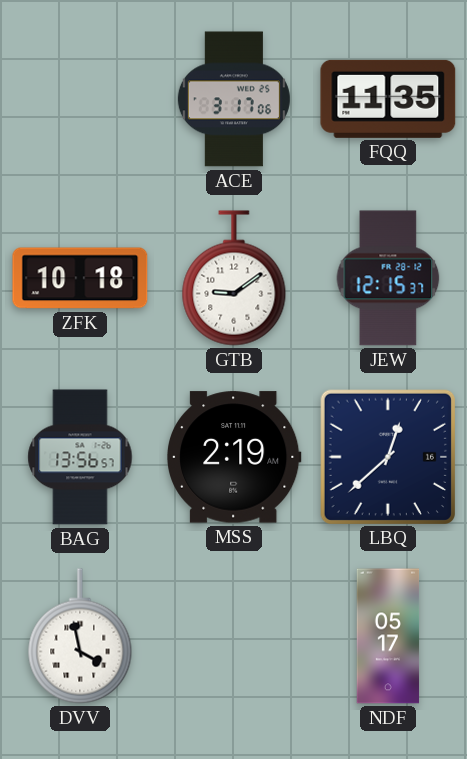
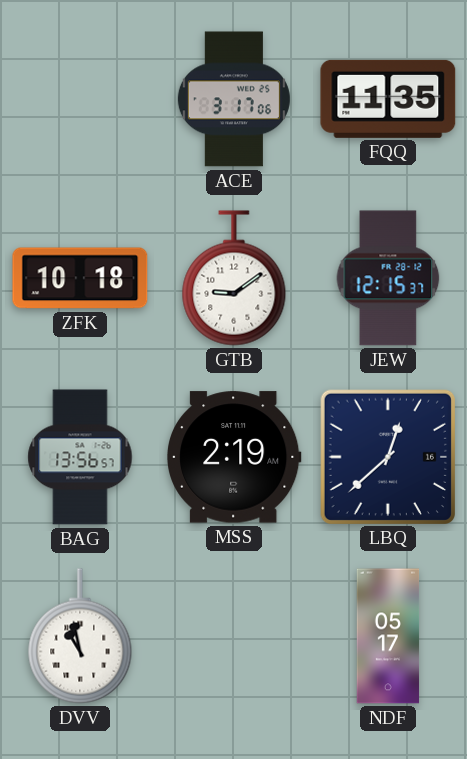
DVV: 3:58 -> 10:58 (80, 636)
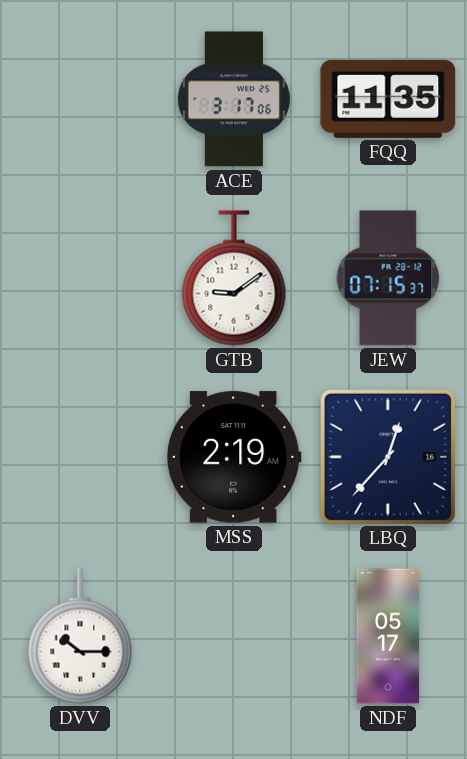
ZFK: 10:18 -> none (80, 278)
JEW: 12:15 -> 07:15 (388, 278)
BAG: 13:56 -> none (80, 457)
LBQ: 12:38 -> 12:37 (387, 456)
DVV: 10:58 -> 10:15 (80, 636)
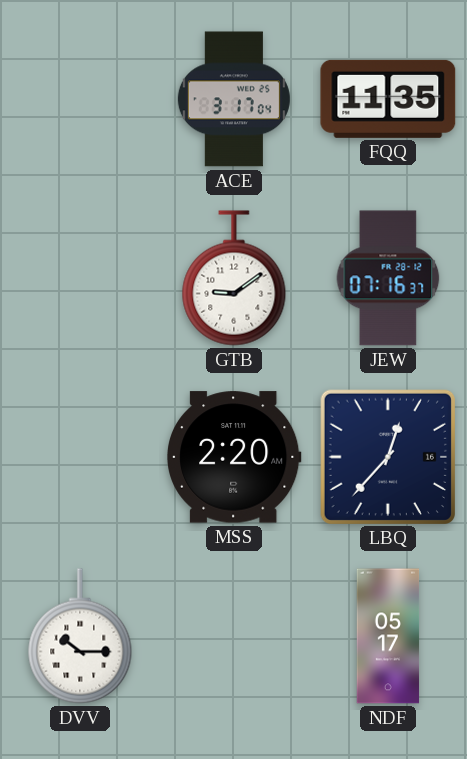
ACE: 3:17:06 -> 3:17:04 (234, 99)
JEW: 07:15 -> 07:16 (388, 278)
MSS: 2:19 -> 2:20 (234, 457)
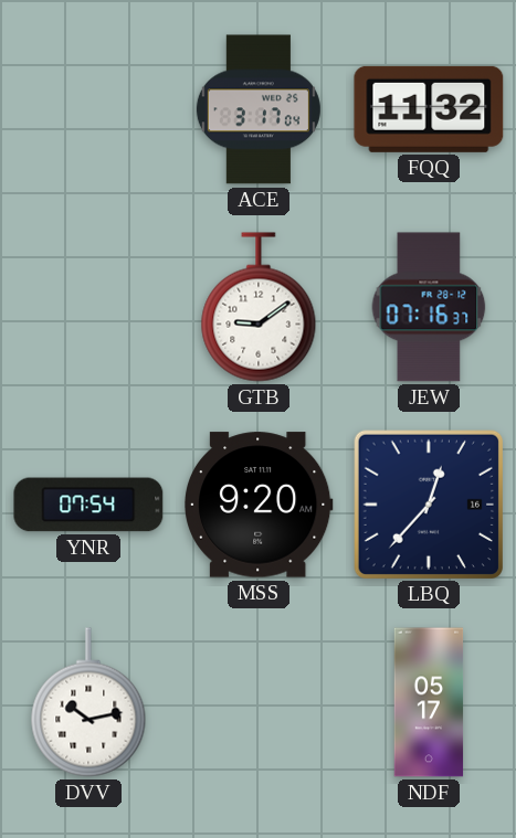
FQQ: 11:35 -> 11:32 (429, 109)
YNR: none -> 07:54 (88, 505)
MSS: 2:20 -> 9:20 (259, 505)
DVV: 10:15 -> 10:13 (88, 702)
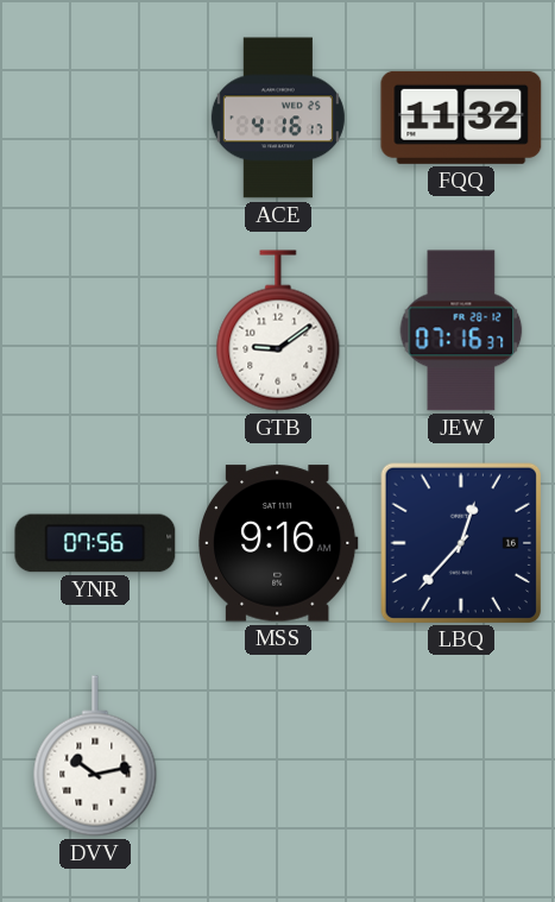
ACE: 3:17 -> 4:16 (278, 118)
YNR: 07:54 -> 07:56 (95, 543)
MSS: 9:20 -> 9:16 (278, 543)
NDF: 05:17 -> none (429, 702)
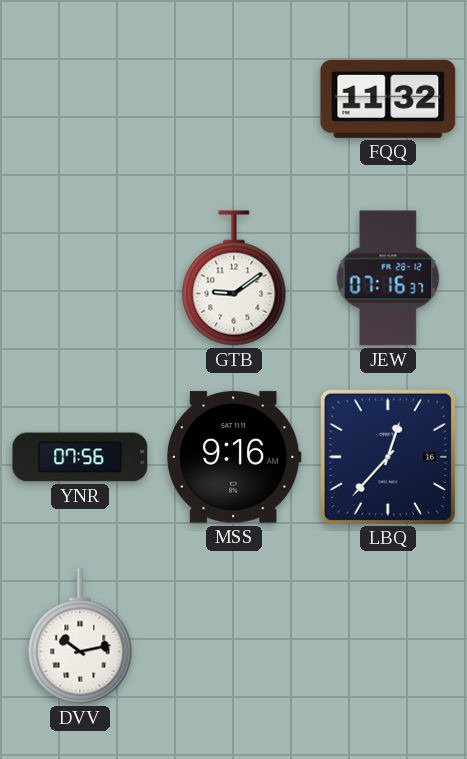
ACE: 4:16 -> none (278, 118)
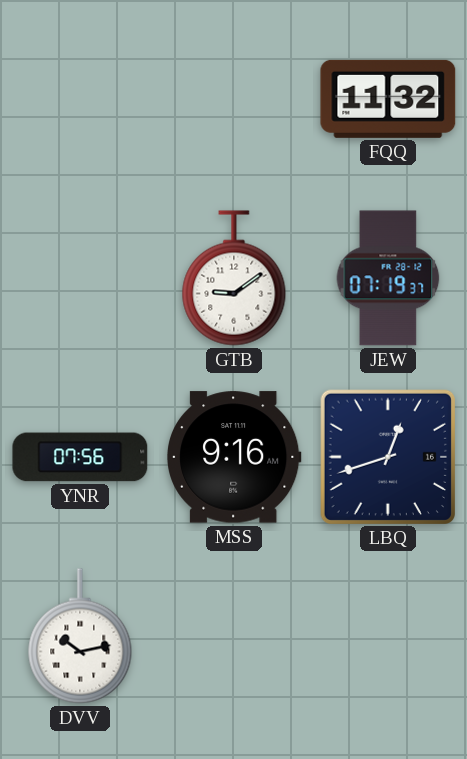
JEW: 07:16 -> 07:19 (388, 278)
LBQ: 12:37 -> 12:42 (387, 456)
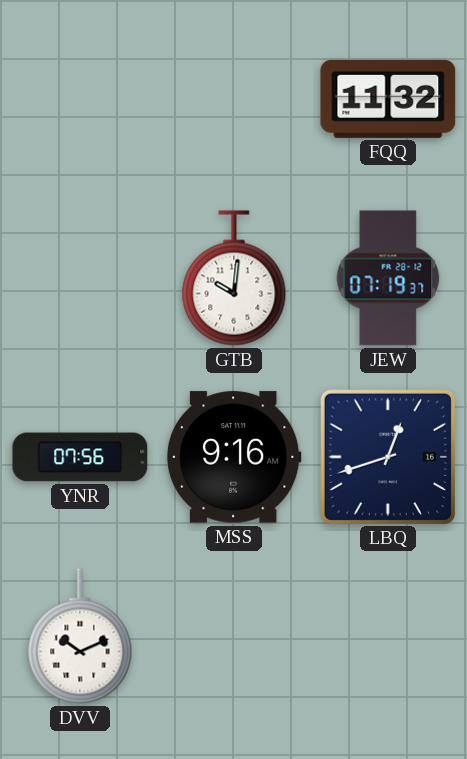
GTB: 9:09 -> 10:01 (234, 278)
DVV: 10:13 -> 10:11 (80, 636)
